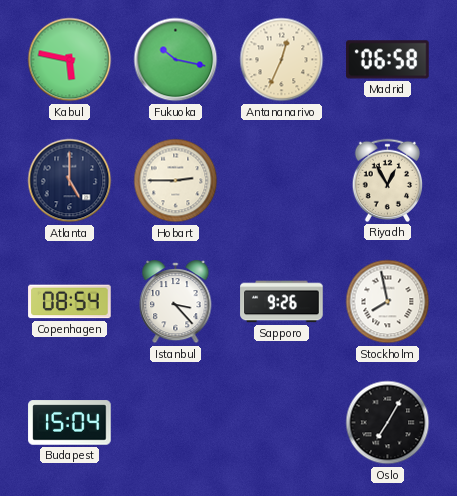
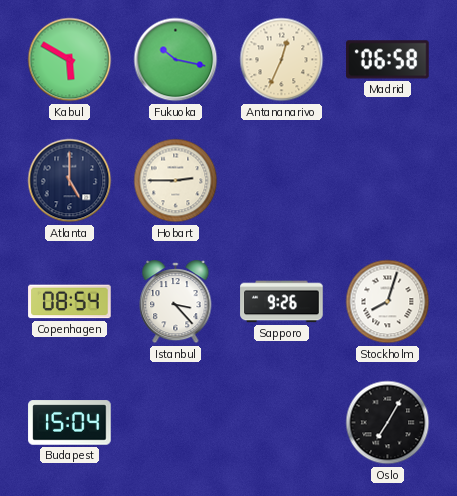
Kabul: 5:47 -> 5:50 (70, 60)
Riyadh: 12:55 -> none (387, 180)
Stockholm: 7:58 -> 8:03 (388, 302)
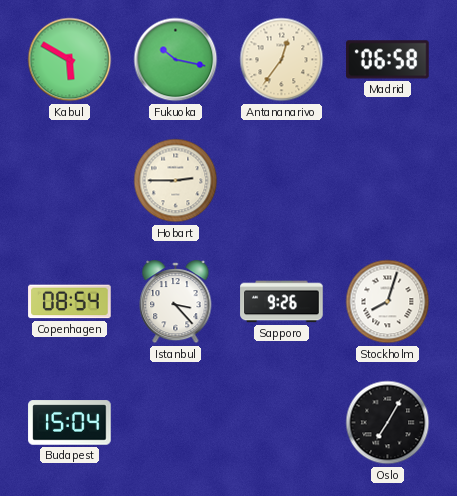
Antananarivo: 12:34 -> 12:36 (282, 60)
Atlanta: 5:00 -> none (70, 181)
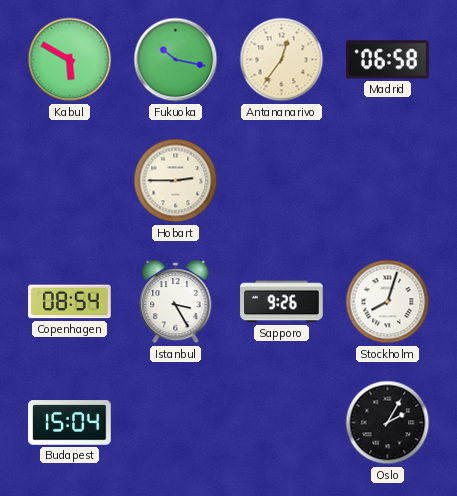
Istanbul: 3:23 -> 3:25 (176, 302)
Oslo: 7:05 -> 2:05 (388, 423)
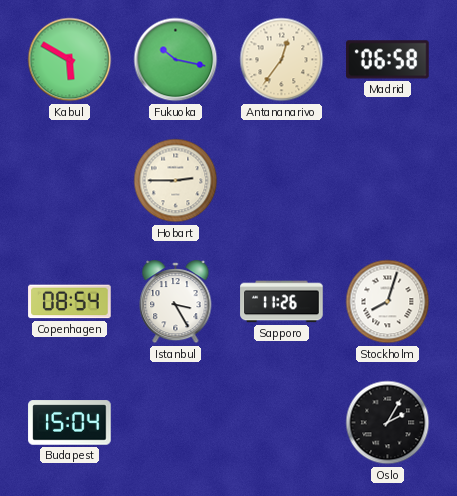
Sapporo: 9:26 -> 11:26 (282, 302)
